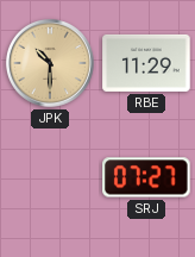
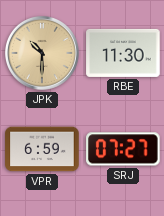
RBE: 11:29 -> 11:30 (123, 53)
VPR: none -> 6:59 (42, 149)
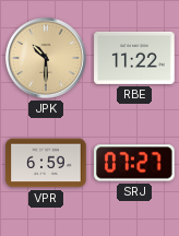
RBE: 11:30 -> 11:22 (134, 58)
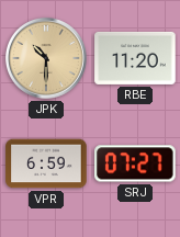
RBE: 11:22 -> 11:20 (135, 58)
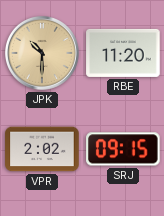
VPR: 6:59 -> 2:02 (42, 149)
SRJ: 07:27 -> 09:15 (123, 149)
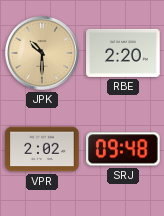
RBE: 11:20 -> 2:20 (123, 53)
SRJ: 09:15 -> 09:48 (123, 149)
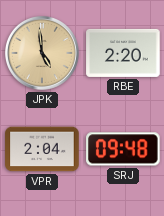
JPK: 10:30 -> 4:59 (42, 53)
VPR: 2:02 -> 2:04 (42, 149)
